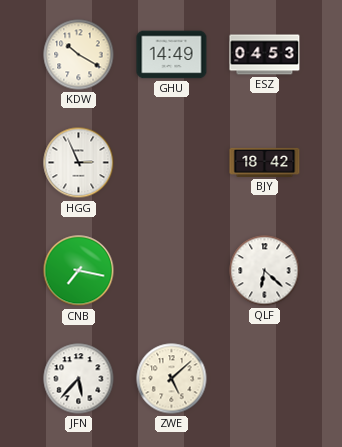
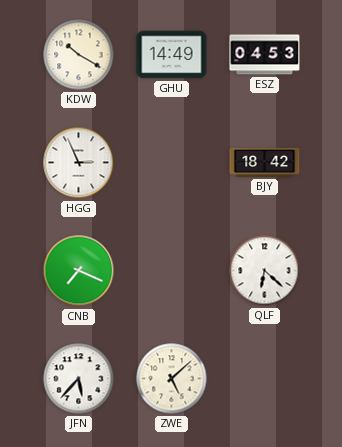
CNB: 7:17 -> 7:19 (79, 271)
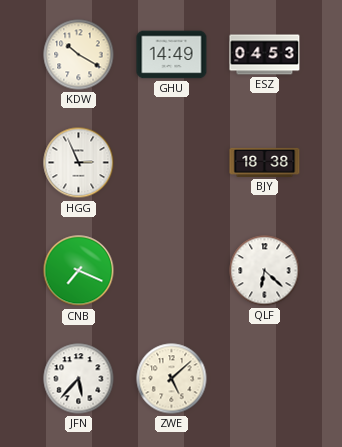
BJY: 18:42 -> 18:38 (265, 162)
